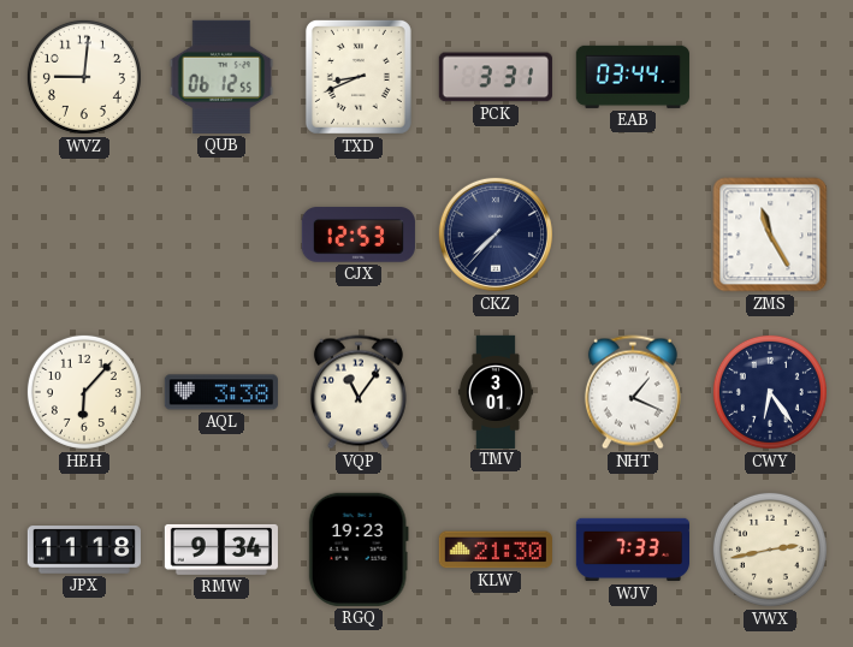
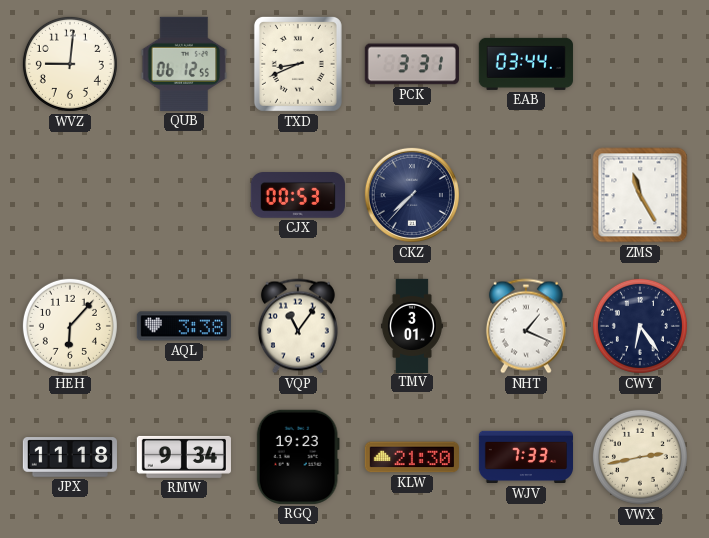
CJX: 12:53 -> 00:53 (298, 195)
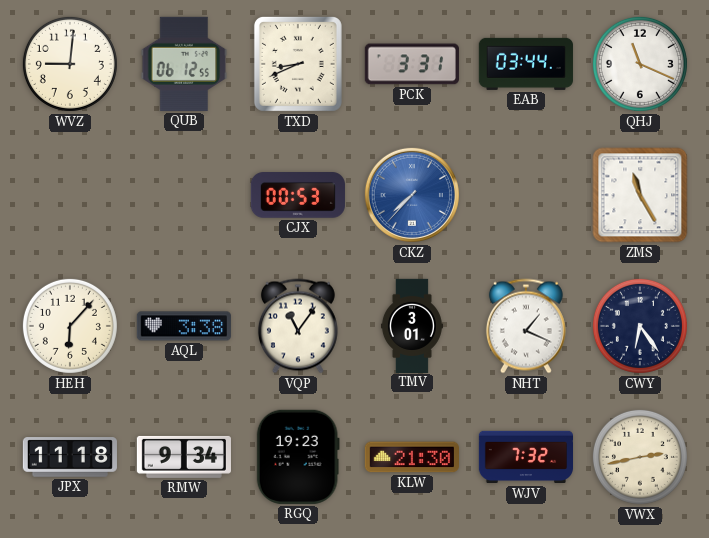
QHJ: none -> 11:19 (640, 64)
CKZ dial: navy -> blue (412, 195)
WJV: 7:33 -> 7:32 (525, 457)
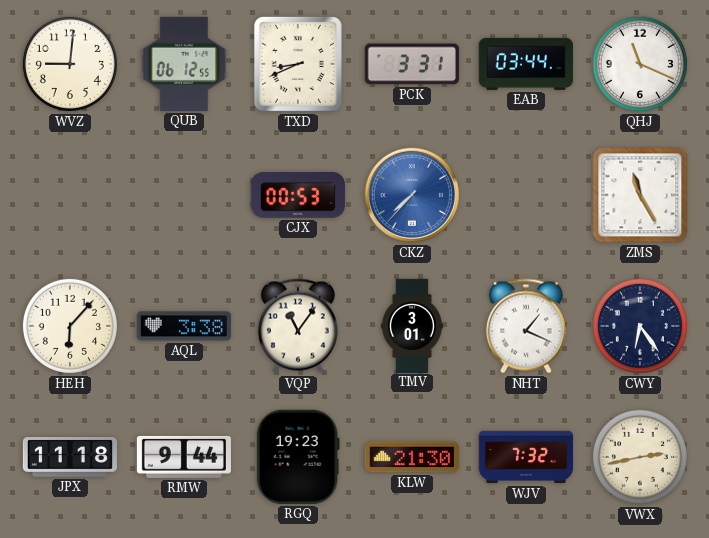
RMW: 9:34 -> 9:44 (184, 457)
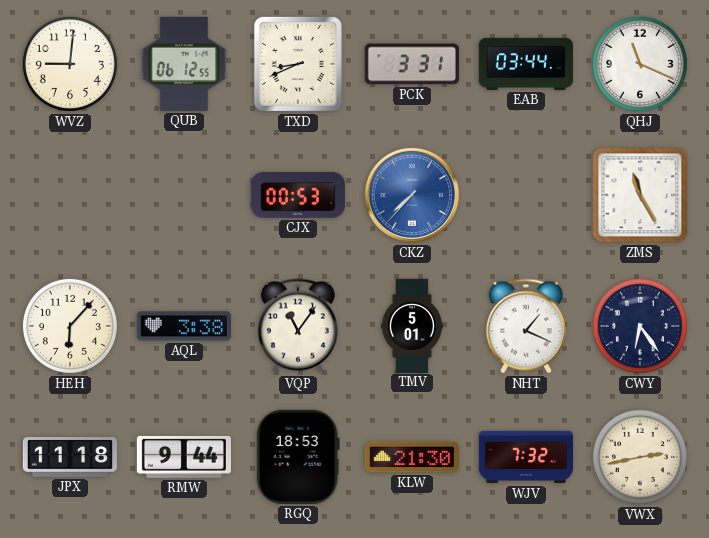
TMV: 3:01 -> 5:01 (412, 325)
RGQ: 19:23 -> 18:53 (298, 457)
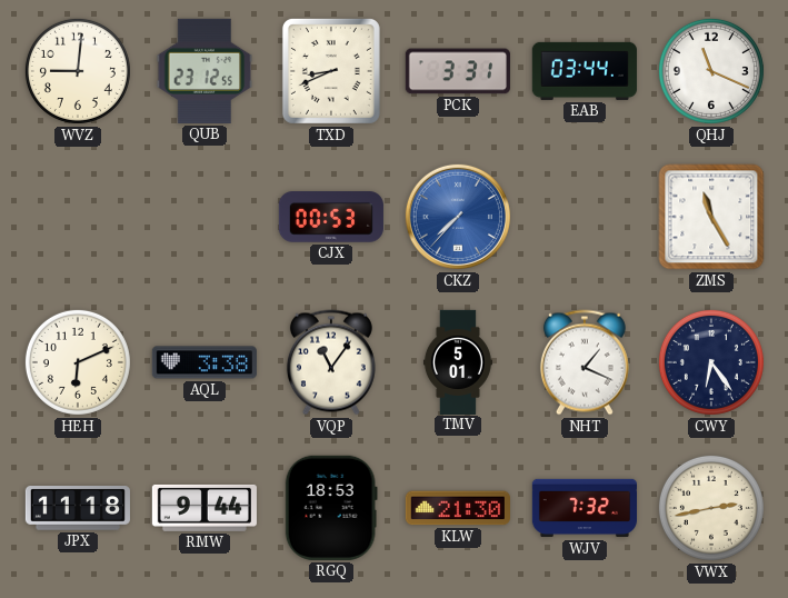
QUB: 06:12 -> 23:12 (205, 71)
HEH: 6:07 -> 6:11 (78, 362)
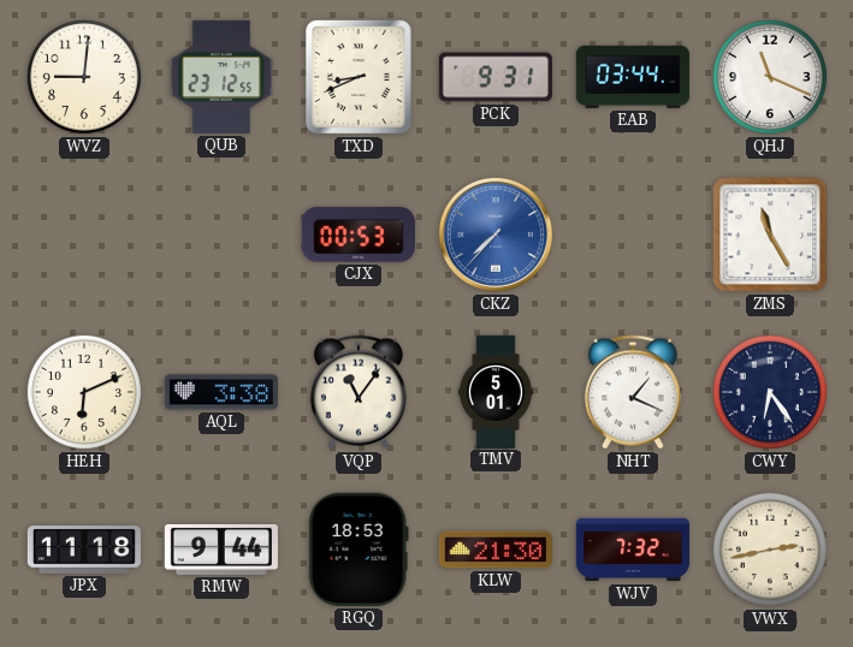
PCK: 3:31 -> 9:31 (496, 77)
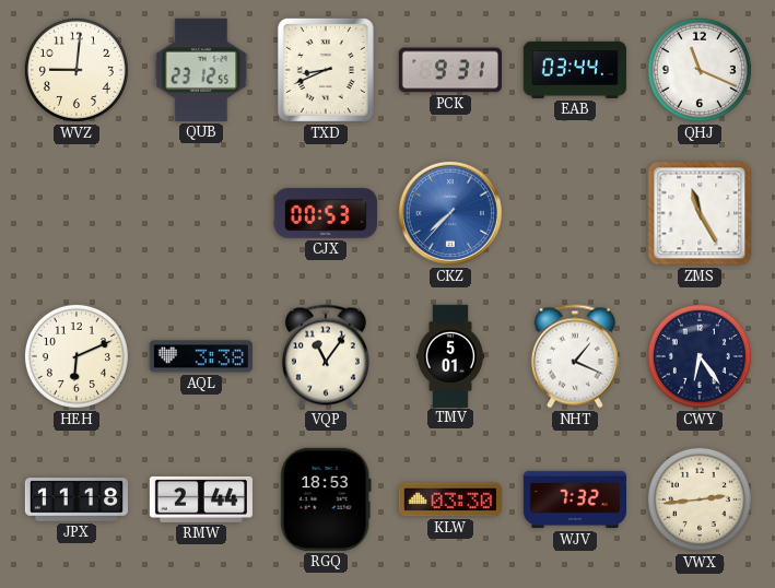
RMW: 9:44 -> 2:44 (201, 499)
KLW: 21:30 -> 03:30 (450, 499)
VWX: 2:43 -> 2:44 (700, 499)
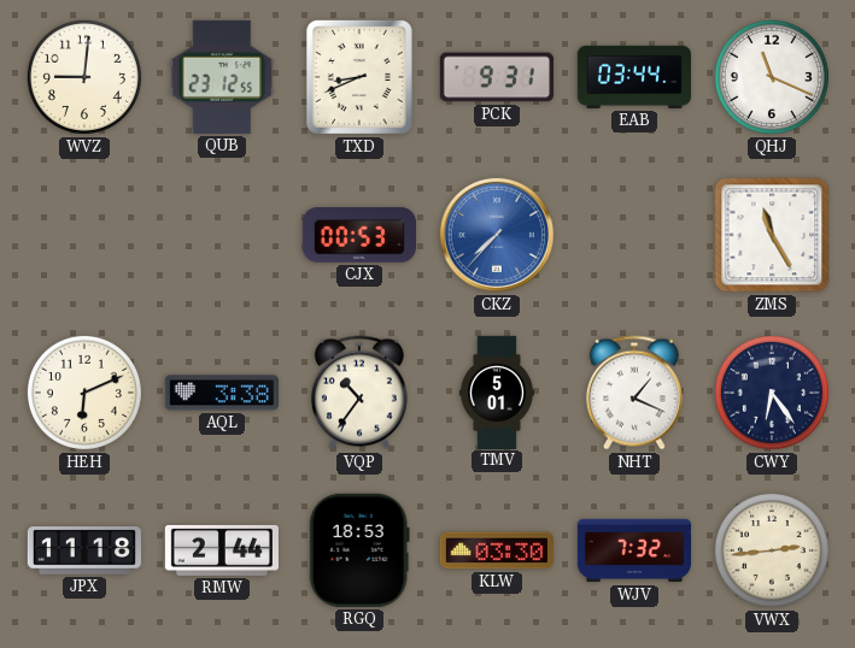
VQP: 11:06 -> 10:36 (359, 393)
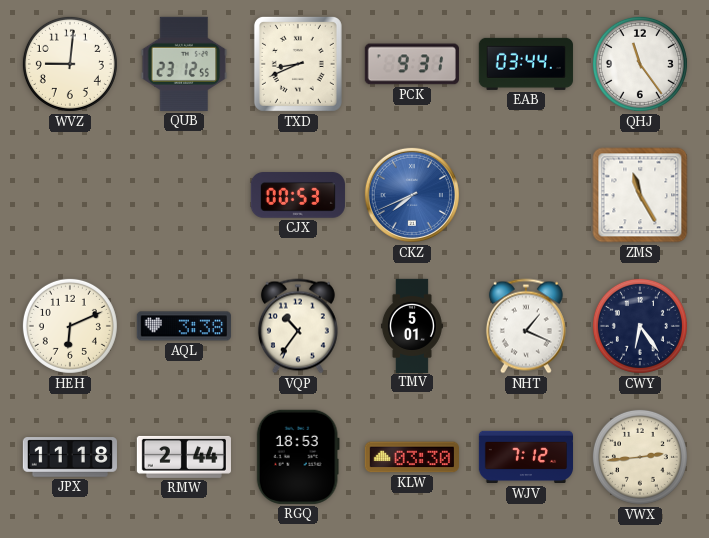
QHJ: 11:19 -> 11:24 (640, 64)
CKZ: 7:37 -> 7:41 (412, 195)
WJV: 7:32 -> 7:12 (525, 457)
